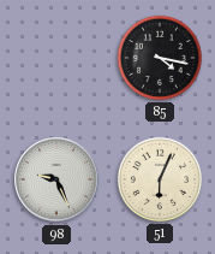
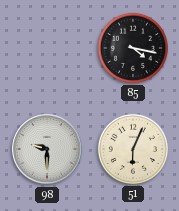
98: 9:26 -> 9:30 (47, 149)
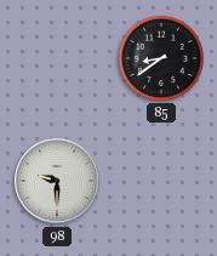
85: 4:17 -> 8:39 (161, 58)
51: 6:04 -> none (133, 149)
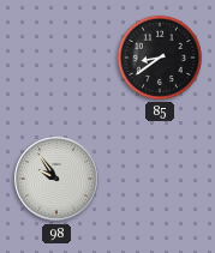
98: 9:30 -> 9:54 (56, 179)
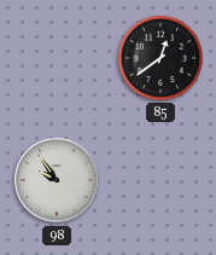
85: 8:39 -> 12:39 (160, 58)
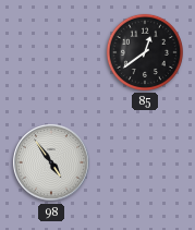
98: 9:54 -> 4:54 (51, 162)
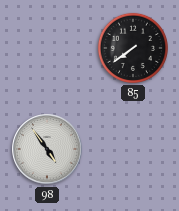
85: 12:39 -> 7:39 (133, 48)
